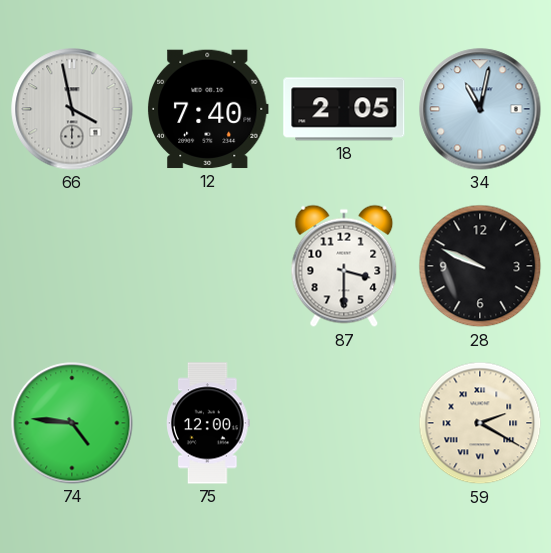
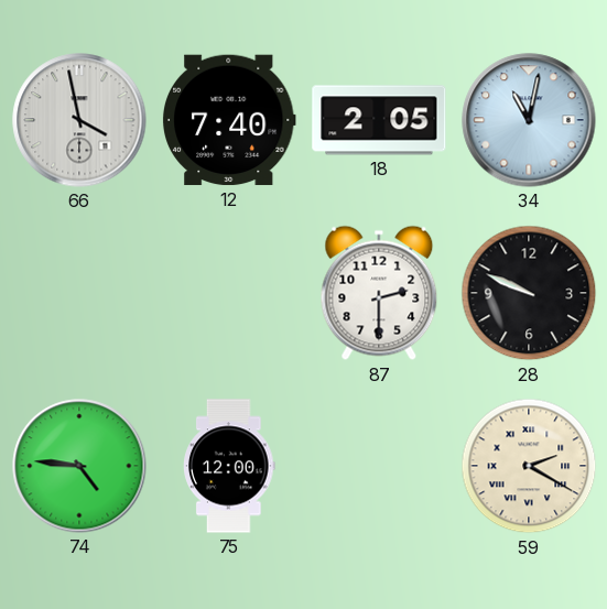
87: 3:30 -> 2:30 (379, 293)
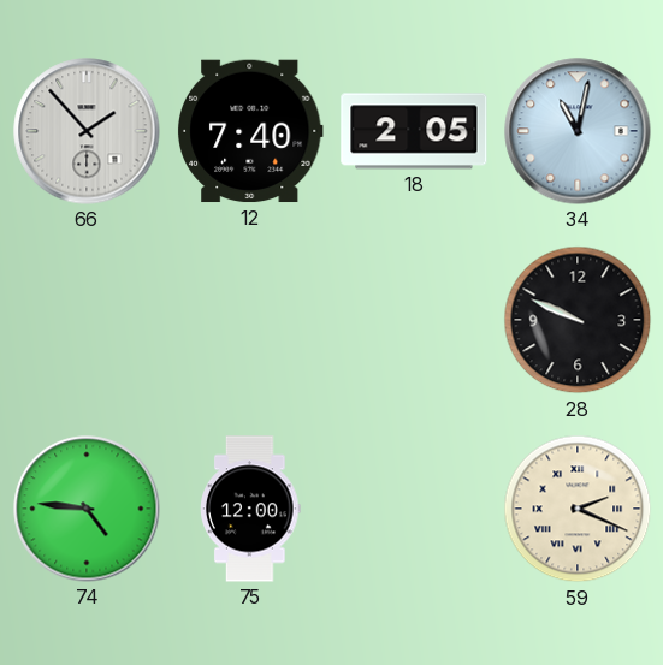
66: 3:58 -> 1:53 (87, 131)
87: 2:30 -> none (379, 293)
59: 2:20 -> 2:19 (578, 509)
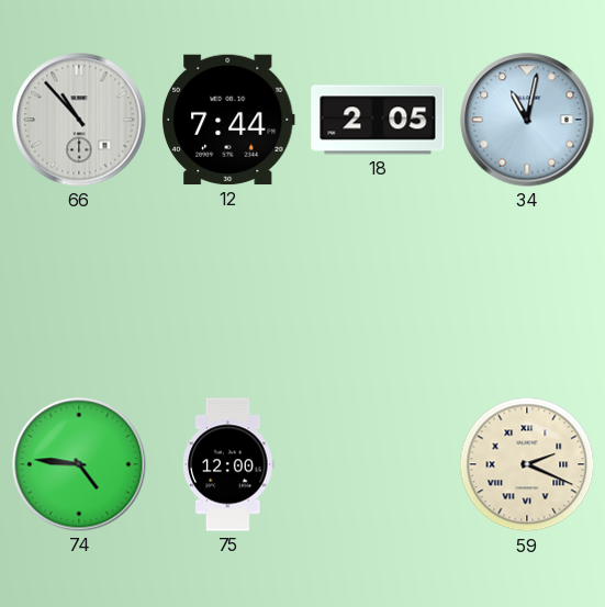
66: 1:53 -> 10:53 (79, 120)
12: 7:40 -> 7:44 (228, 120)
28: 9:49 -> none (578, 320)
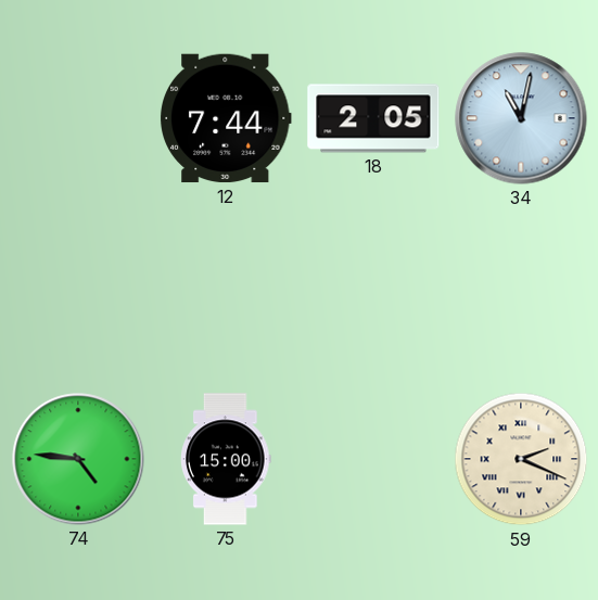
66: 10:53 -> none (79, 120)
75: 12:00 -> 15:00 (226, 459)
